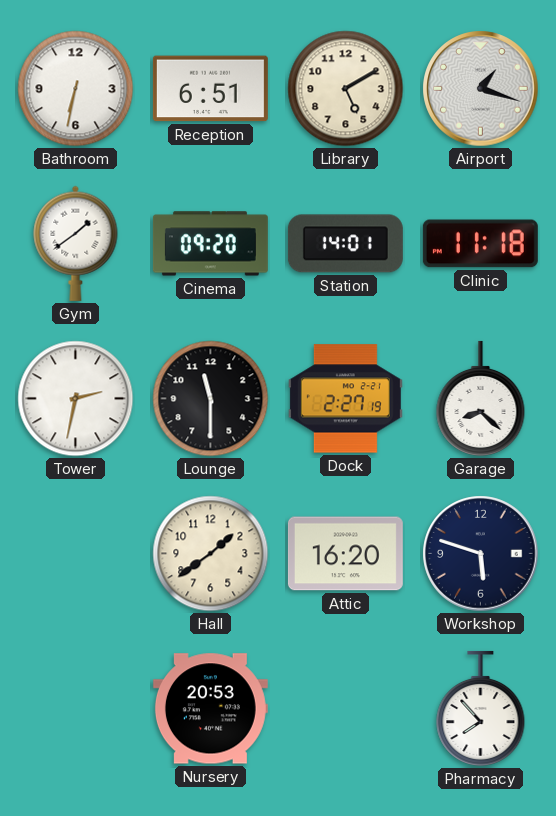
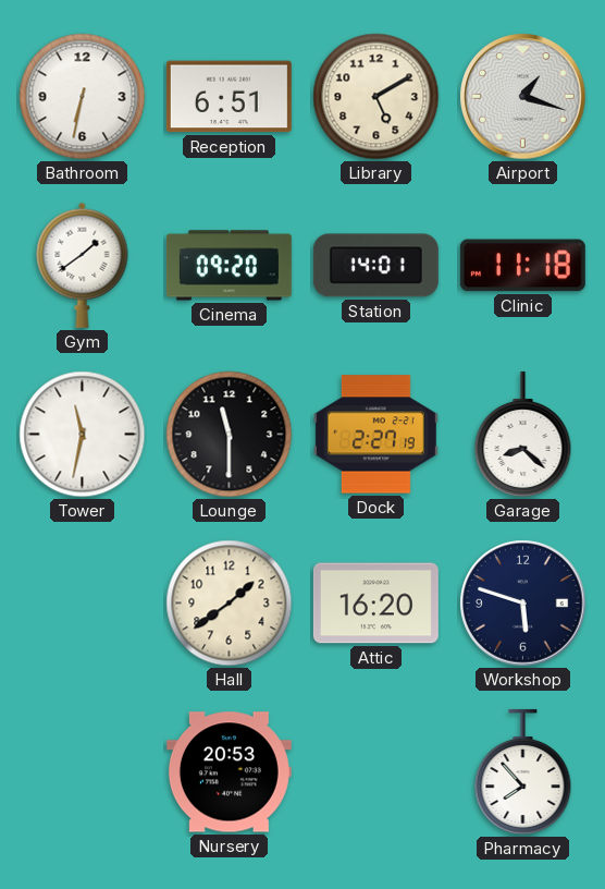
Tower: 2:32 -> 11:32 (83, 435)
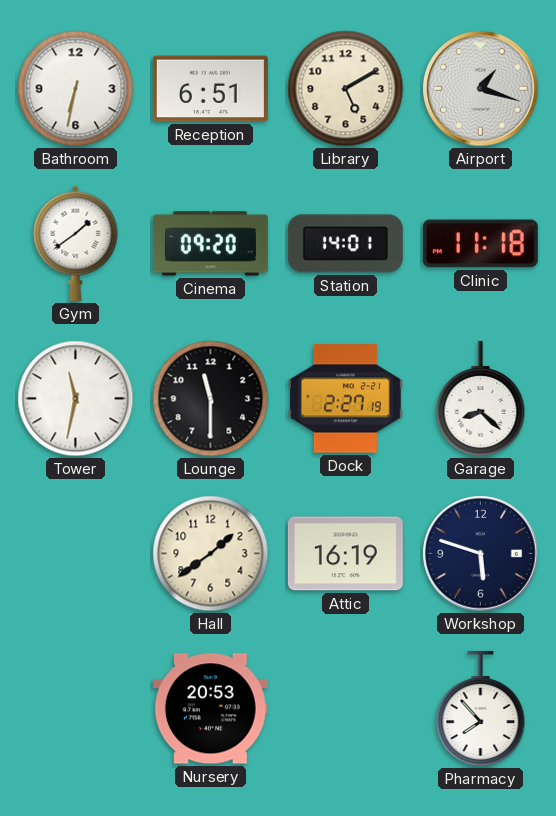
Attic: 16:20 -> 16:19 (345, 554)
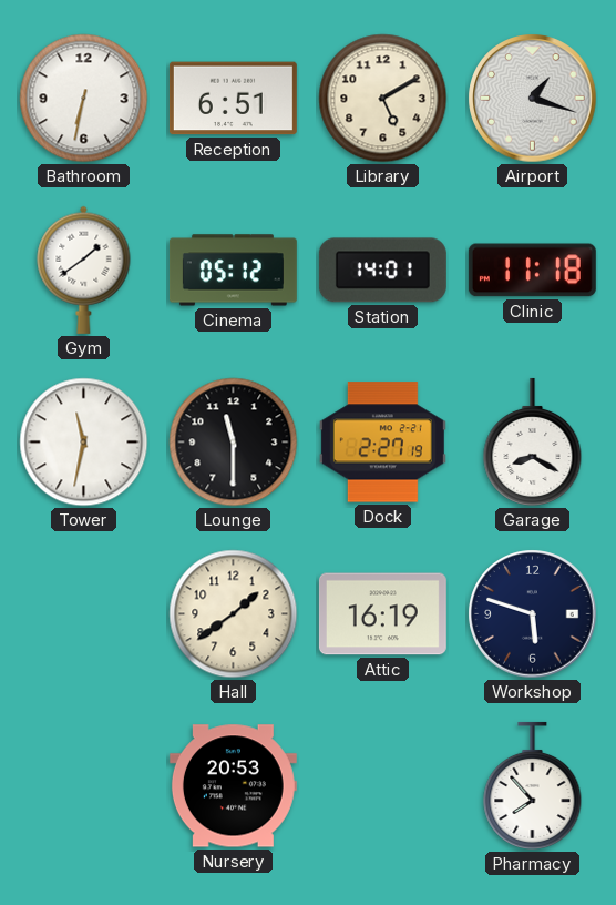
Cinema: 09:20 -> 05:12 (233, 271)
Garage: 8:22 -> 8:20 (533, 441)
